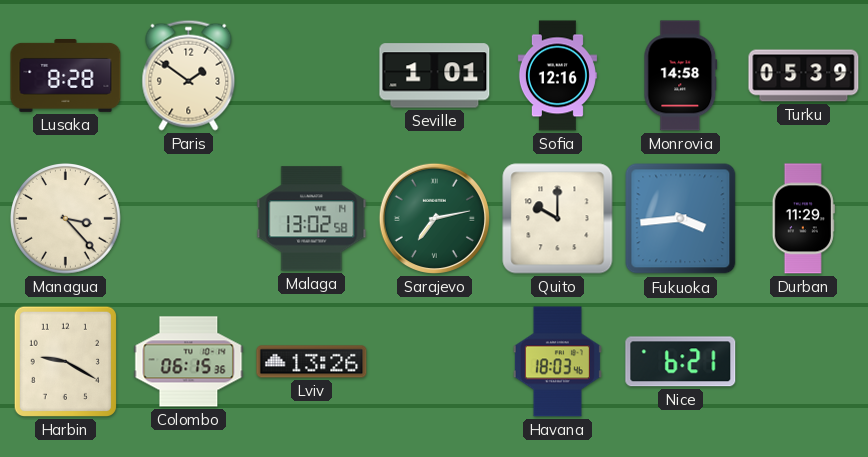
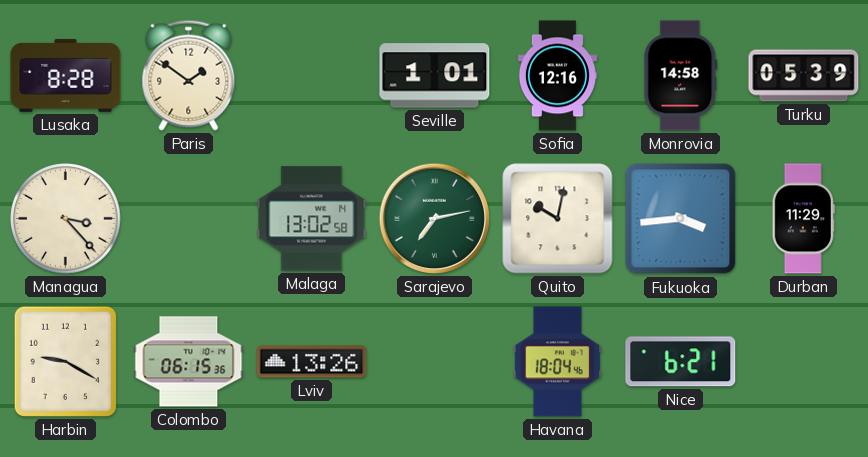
Quito: 10:00 -> 10:02 (558, 219)
Havana: 18:03 -> 18:04 (557, 362)
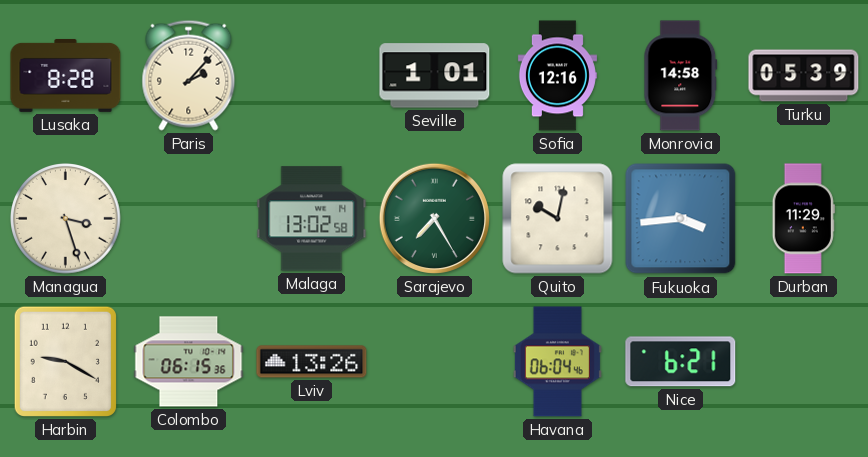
Paris: 1:51 -> 2:07 (189, 75)
Managua: 3:23 -> 3:27 (66, 219)
Sarajevo: 7:13 -> 7:25 (434, 218)
Havana: 18:04 -> 06:04 (557, 362)
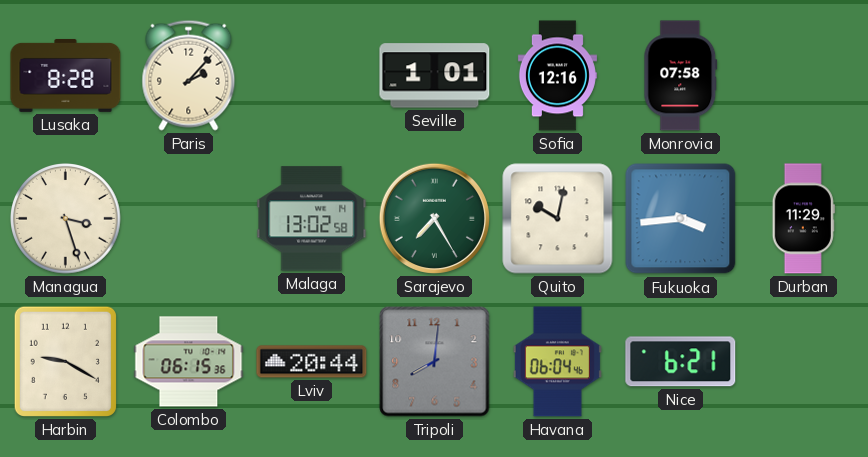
Monrovia: 14:58 -> 07:58 (681, 76)
Turku: 05:39 -> none (804, 76)
Lviv: 13:26 -> 20:44 (312, 362)
Tripoli: none -> 8:01 (435, 362)
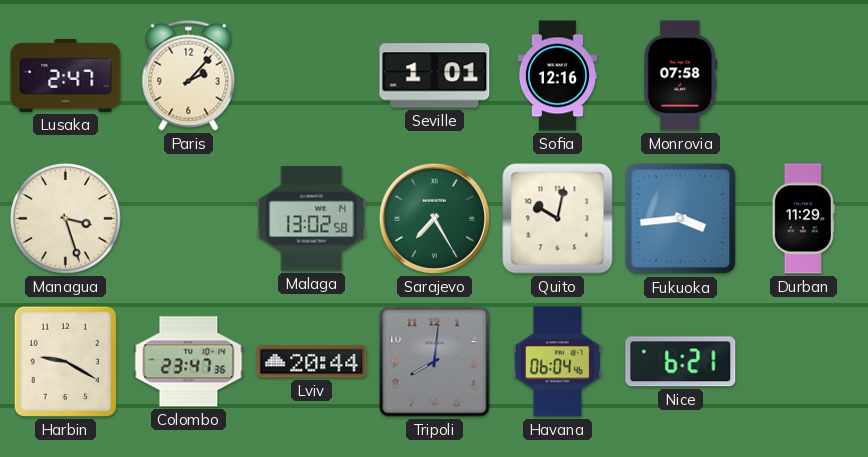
Lusaka: 8:28 -> 2:47 (66, 75)
Colombo: 06:15 -> 23:47 (189, 362)
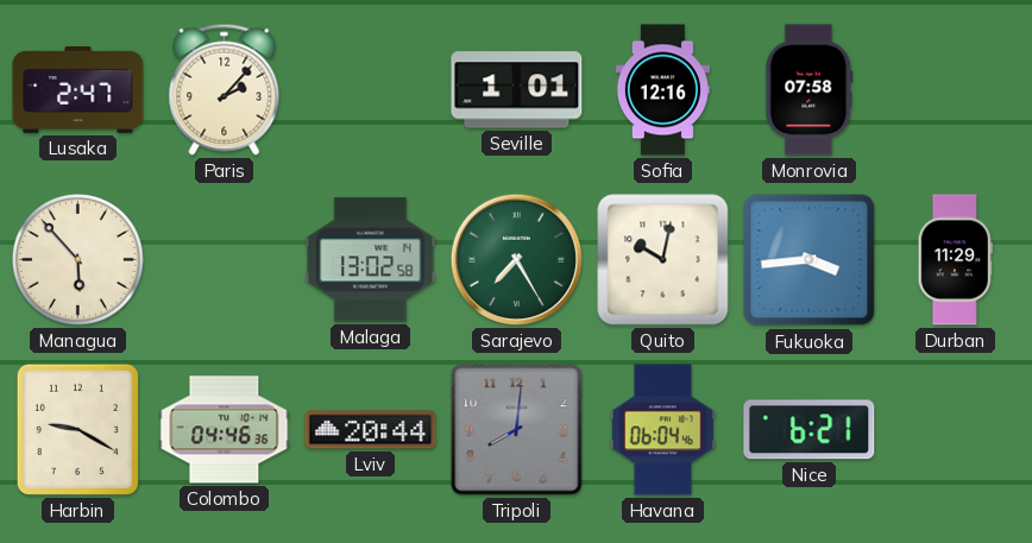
Managua: 3:27 -> 5:53 (78, 260)
Colombo: 23:47 -> 04:46 (225, 430)
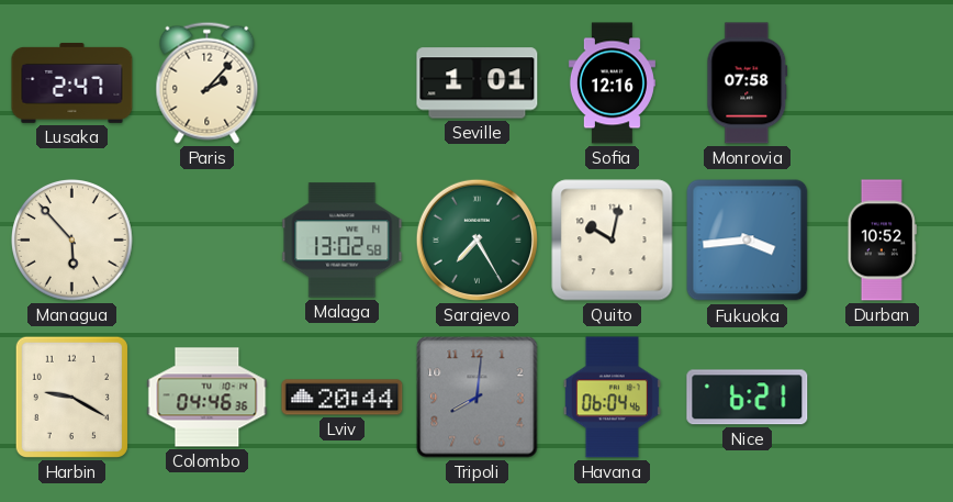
Durban: 11:29 -> 10:52 (882, 241)
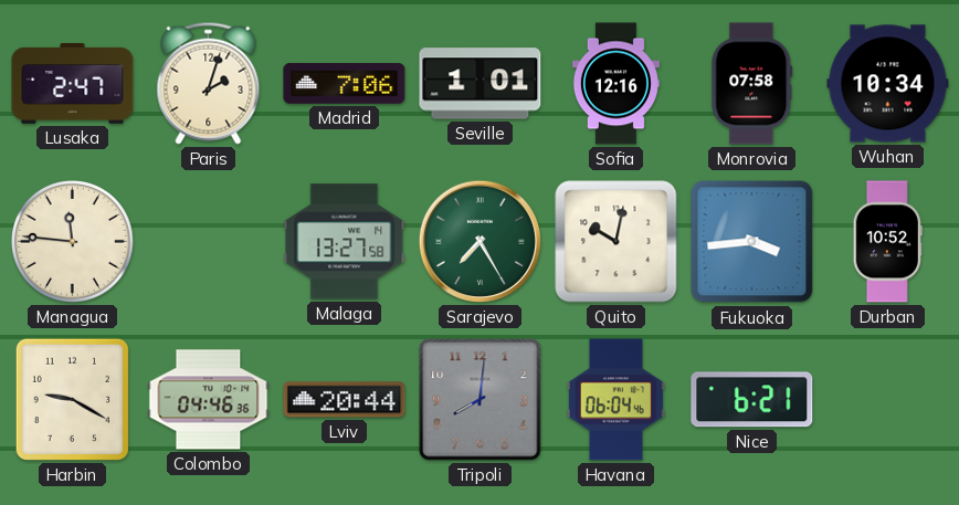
Paris: 2:07 -> 2:03 (209, 83)
Madrid: none -> 7:06 (345, 84)
Wuhan: none -> 10:34 (888, 84)
Managua: 5:53 -> 11:46 (73, 242)
Malaga: 13:02 -> 13:27 (345, 242)
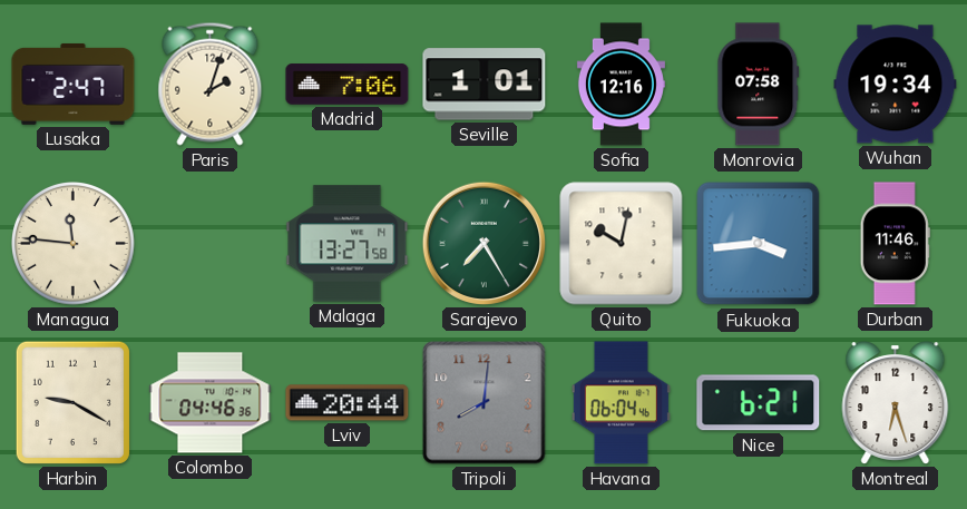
Wuhan: 10:34 -> 19:34 (896, 85)
Durban: 10:52 -> 11:46 (895, 244)
Montreal: none -> 6:27 (896, 403)
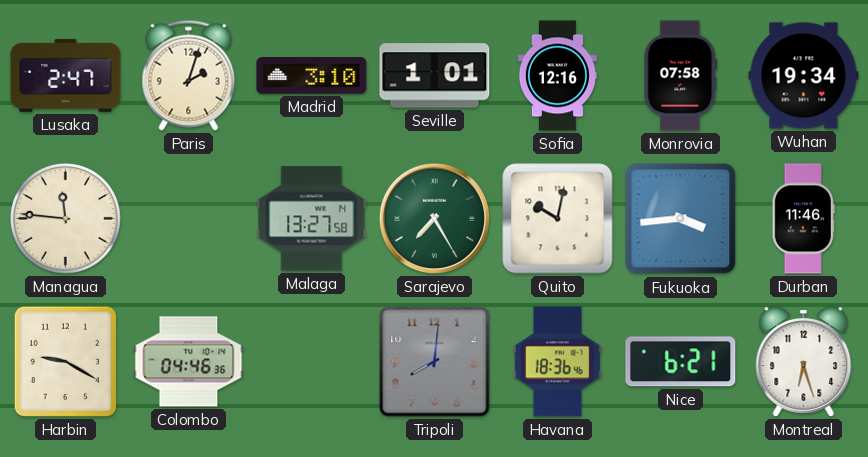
Madrid: 7:06 -> 3:10 (312, 76)
Lviv: 20:44 -> none (348, 403)
Havana: 06:04 -> 18:36 (557, 362)
